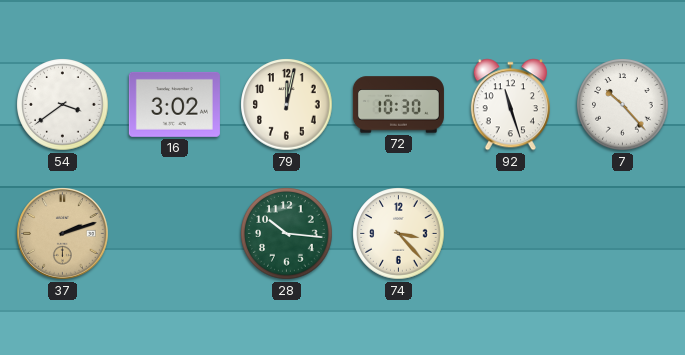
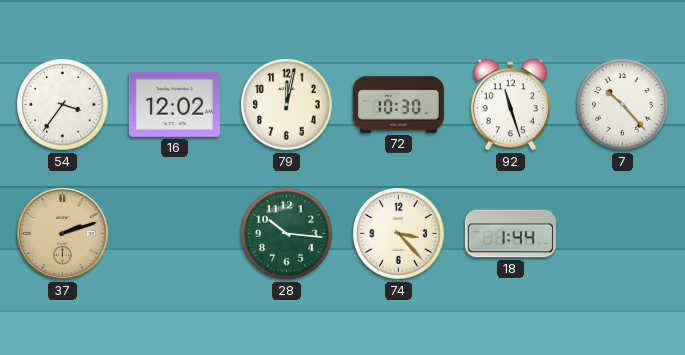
54: 3:39 -> 3:36 (63, 105)
16: 3:02 -> 12:02 (174, 104)
18: none -> 1:44 (510, 234)
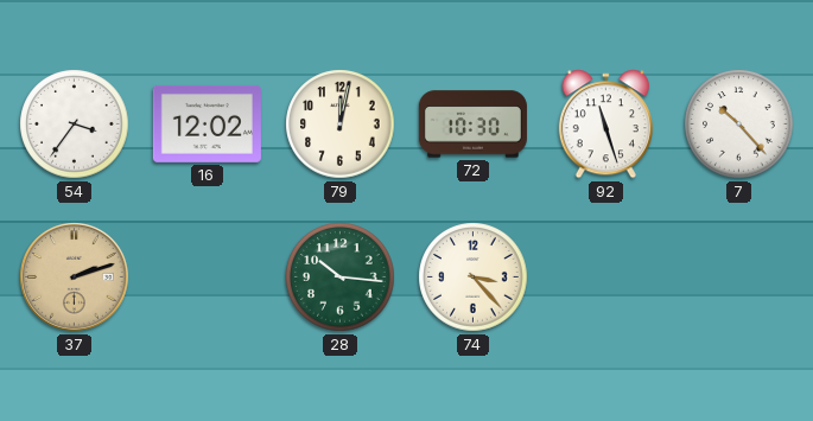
18: 1:44 -> none (510, 234)
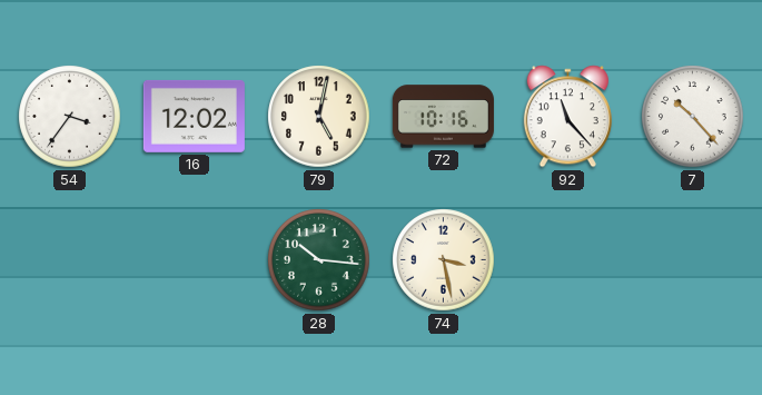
79: 12:02 -> 5:02 (319, 117)
72: 10:30 -> 10:16 (443, 117)
92: 11:27 -> 11:23 (567, 117)
37: 2:12 -> none (75, 278)
74: 3:23 -> 3:28 (444, 260)
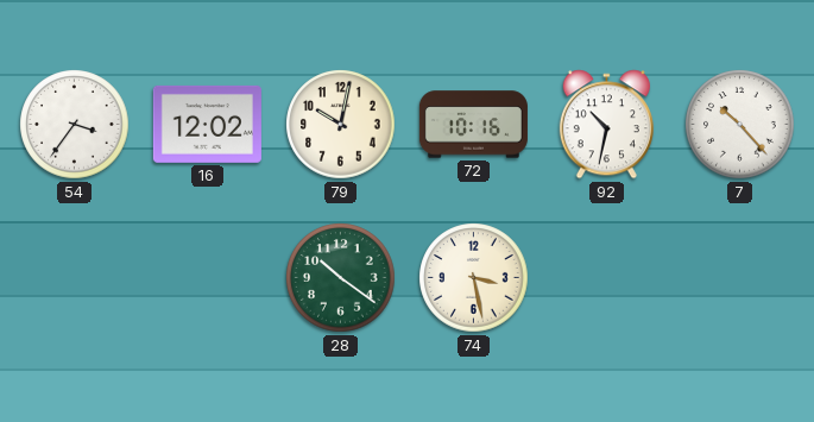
79: 5:02 -> 10:02 (341, 125)
92: 11:23 -> 10:32 (606, 125)
28: 10:16 -> 10:21 (341, 278)
